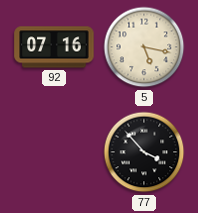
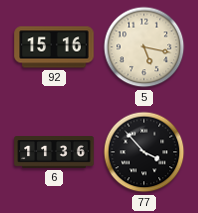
92: 07:16 -> 15:16 (54, 47)
6: none -> 11:36 (54, 153)
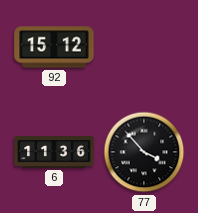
92: 15:16 -> 15:12 (54, 47)
5: 5:17 -> none (144, 47)
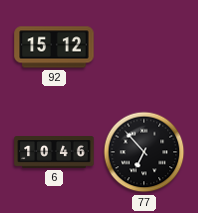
6: 11:36 -> 10:46 (54, 153)
77: 3:53 -> 6:53 (144, 152)
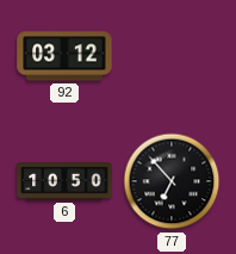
92: 15:12 -> 03:12 (64, 56)
6: 10:46 -> 10:50 (64, 182)
